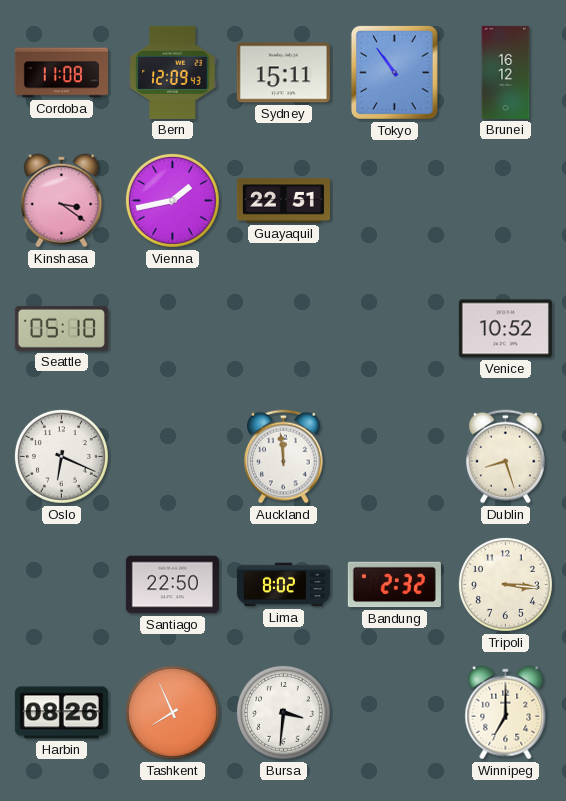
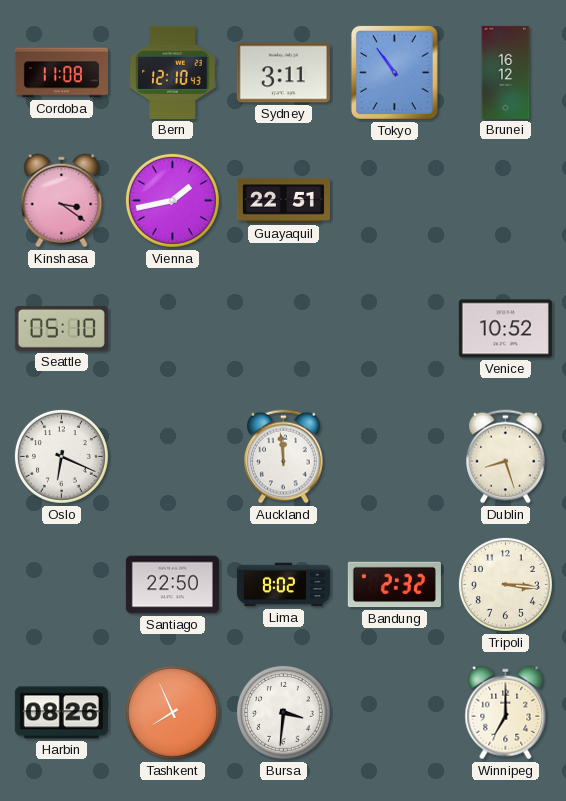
Bern: 12:09 -> 12:10 (173, 72)
Sydney: 15:11 -> 3:11 (283, 73)
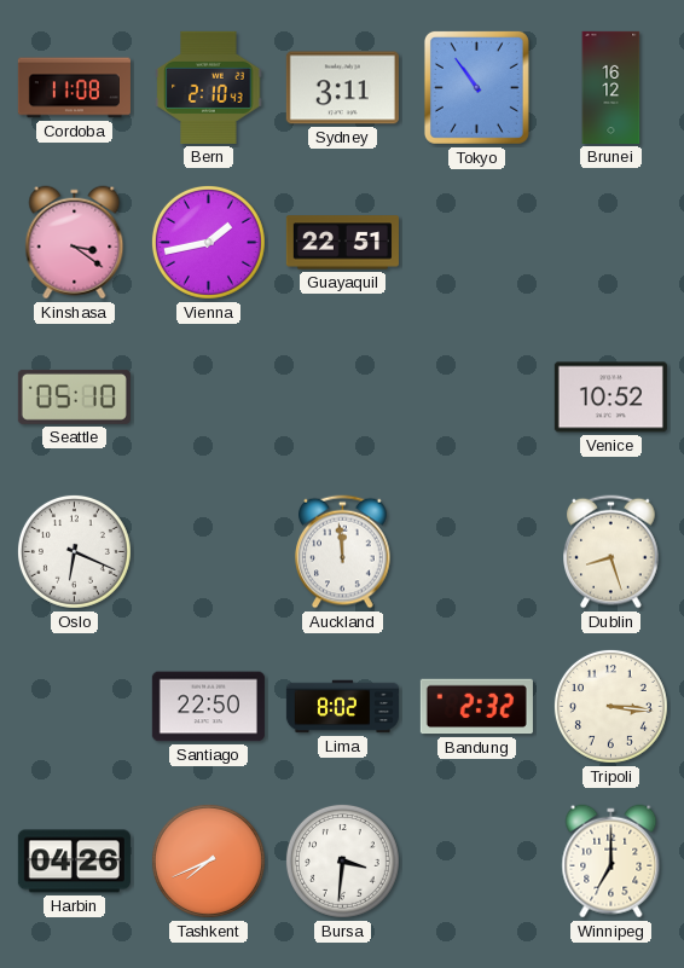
Bern: 12:10 -> 2:10 (209, 87)
Harbin: 08:26 -> 04:26 (74, 862)
Tashkent: 7:56 -> 7:41 (208, 860)
